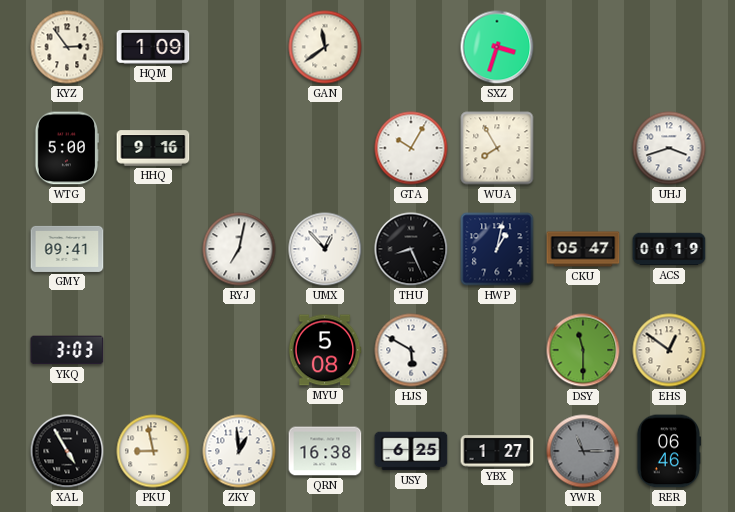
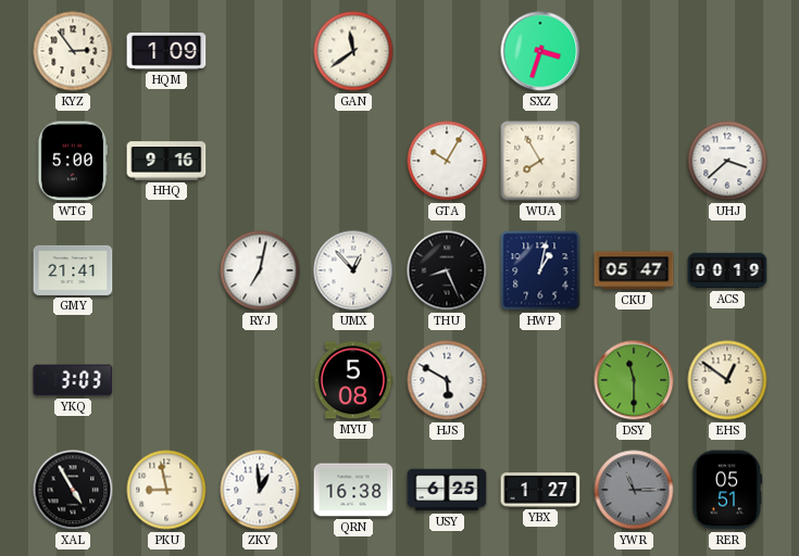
UHJ: 3:42 -> 3:38 (727, 161)
GMY: 09:41 -> 21:41 (73, 270)
RER: 06:46 -> 05:51 (726, 490)
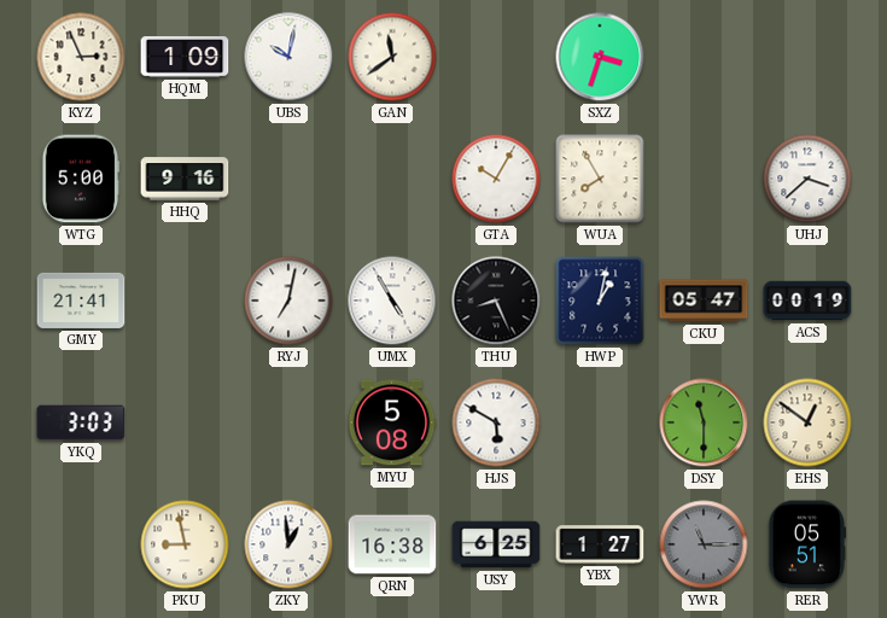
KYZ: 2:54 -> 2:56 (81, 57)
UBS: none -> 10:02 (288, 57)
UMX: 12:53 -> 4:55 (392, 301)
XAL: 4:55 -> none (73, 490)
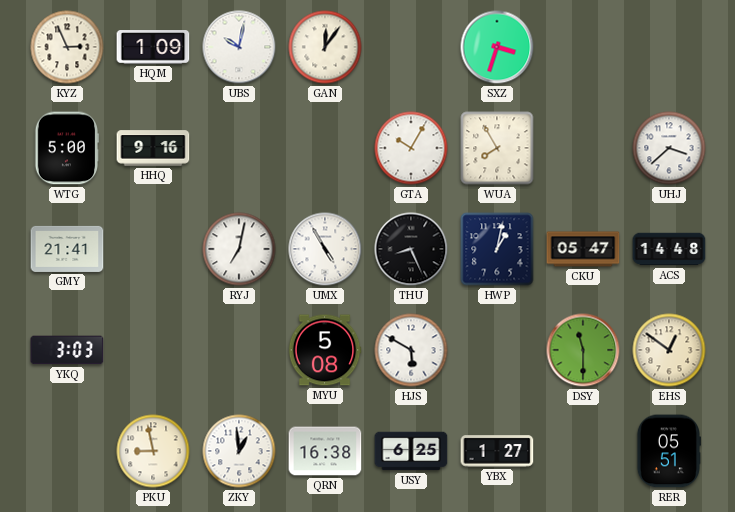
GAN: 11:39 -> 12:06 (325, 47)
ACS: 00:19 -> 14:48 (669, 249)
YWR: 11:15 -> none (704, 544)
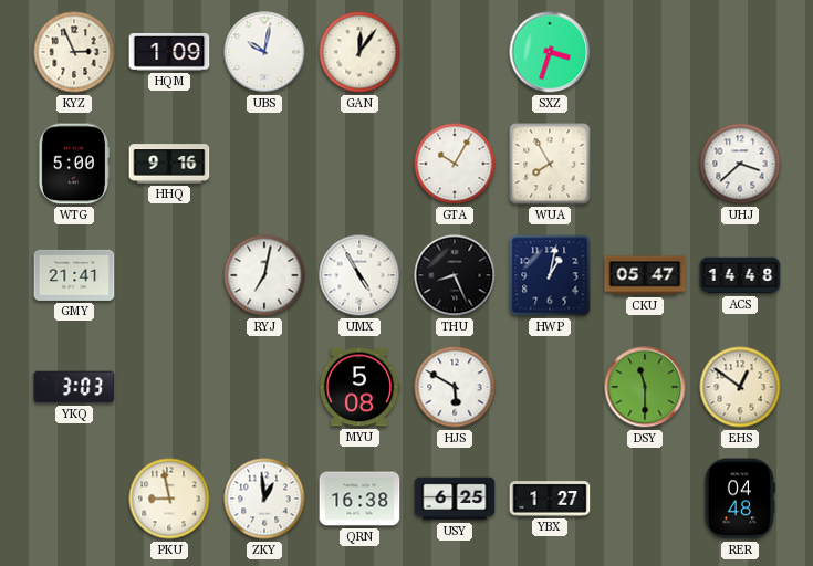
RER: 05:51 -> 04:48 (739, 499)
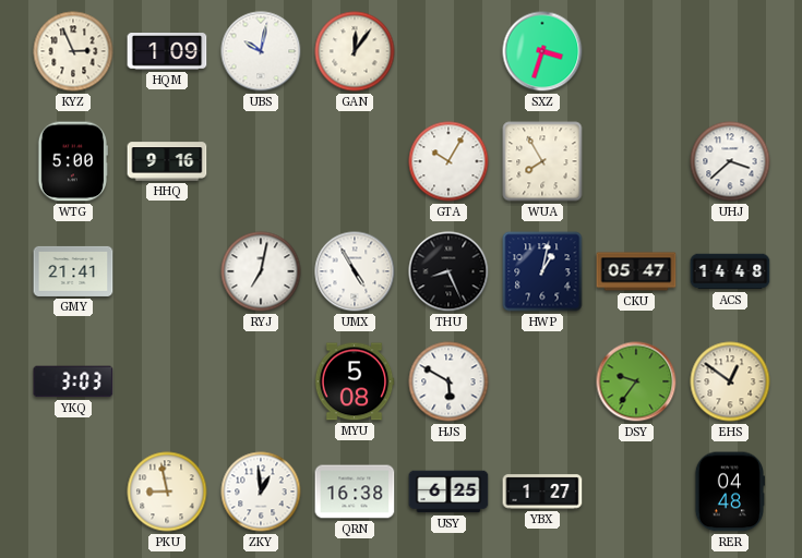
DSY: 11:30 -> 9:36 (636, 381)
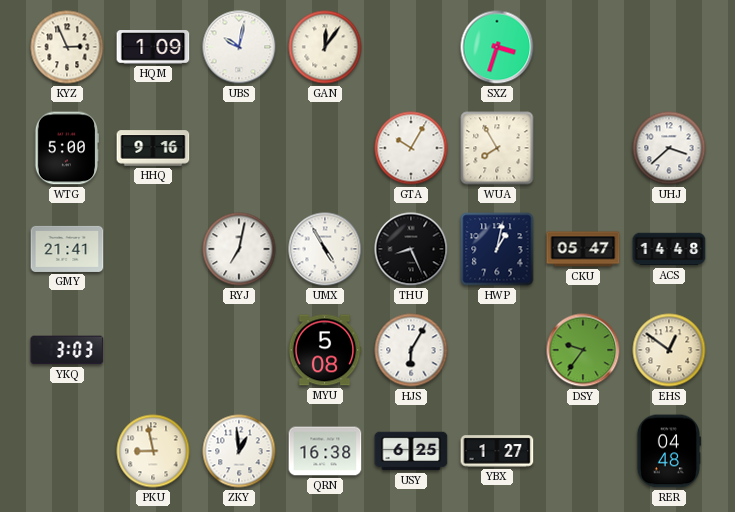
HJS: 5:50 -> 6:05 (411, 350)
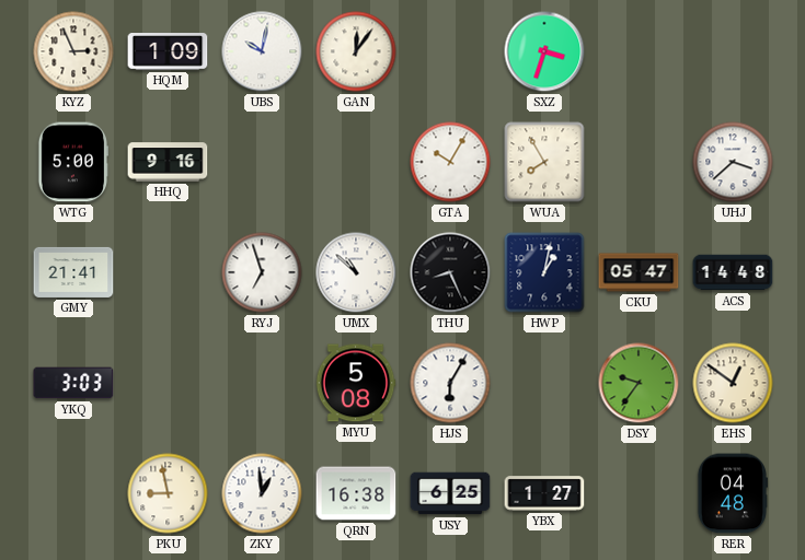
RYJ: 7:02 -> 6:57 (262, 272)
UMX: 4:55 -> 10:52 (356, 272)
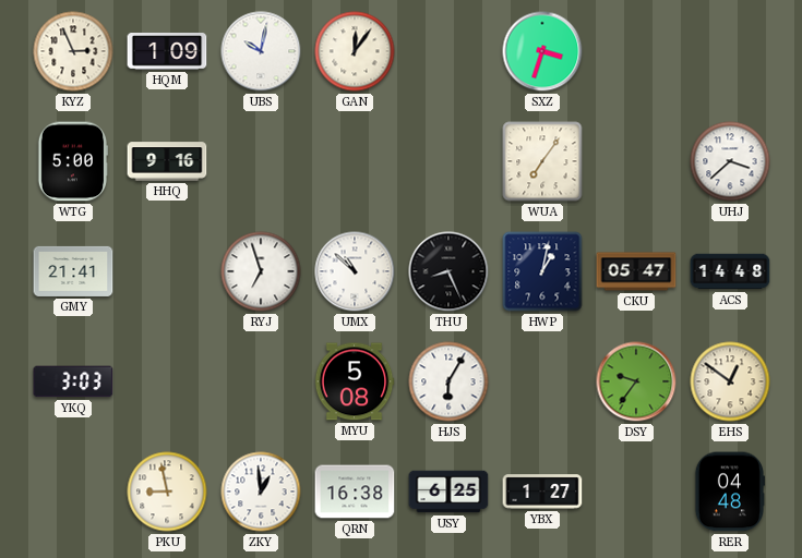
GTA: 10:05 -> none (450, 162)
WUA: 7:55 -> 7:06 (542, 161)
